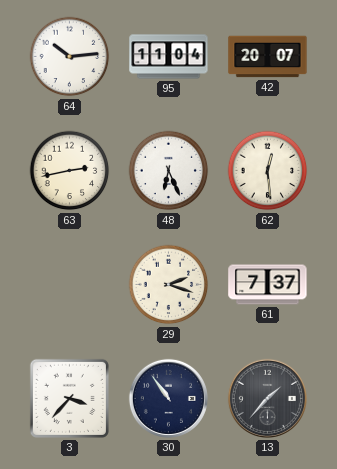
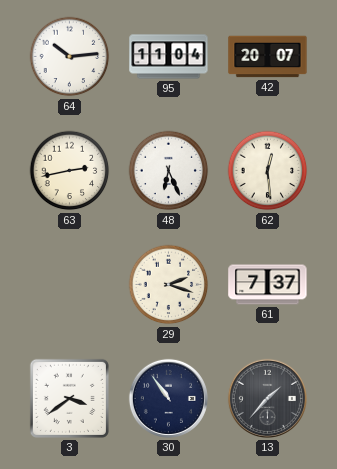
3: 3:37 -> 3:39 (69, 398)
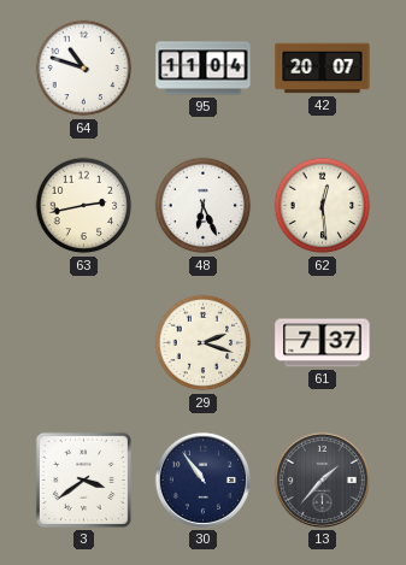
64: 10:14 -> 10:48 (84, 69)
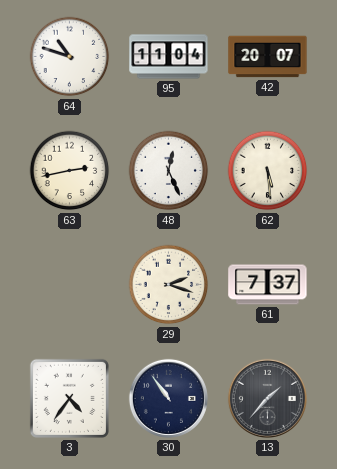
48: 6:26 -> 12:26 (169, 171)
62: 12:29 -> 5:29 (268, 171)
3: 3:39 -> 4:36 (69, 398)
